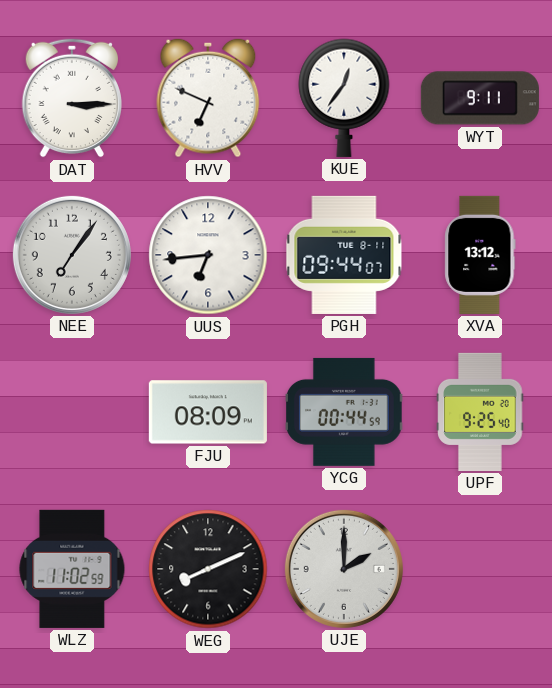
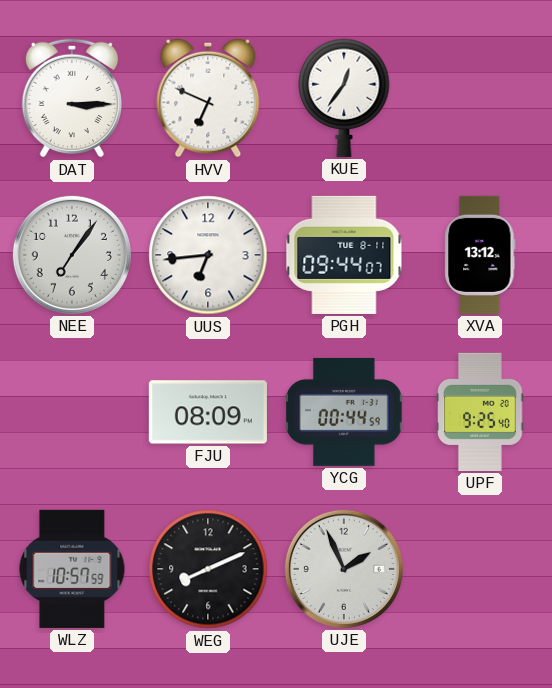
WYT: 9:11 -> none (480, 98)
WLZ: 11:02 -> 10:57 (72, 569)
UJE: 2:00 -> 1:56 (344, 569)
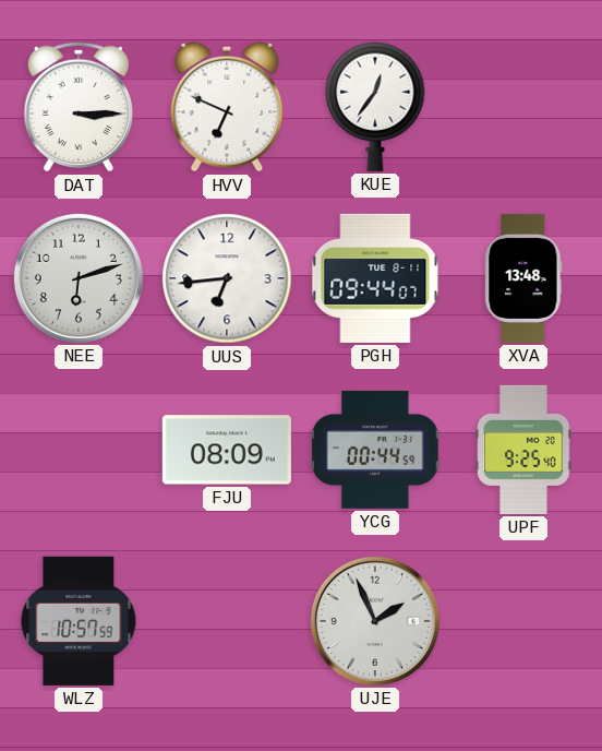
NEE: 7:06 -> 6:12 (79, 278)
XVA: 13:12 -> 13:48 (523, 278)
WEG: 8:11 -> none (208, 569)
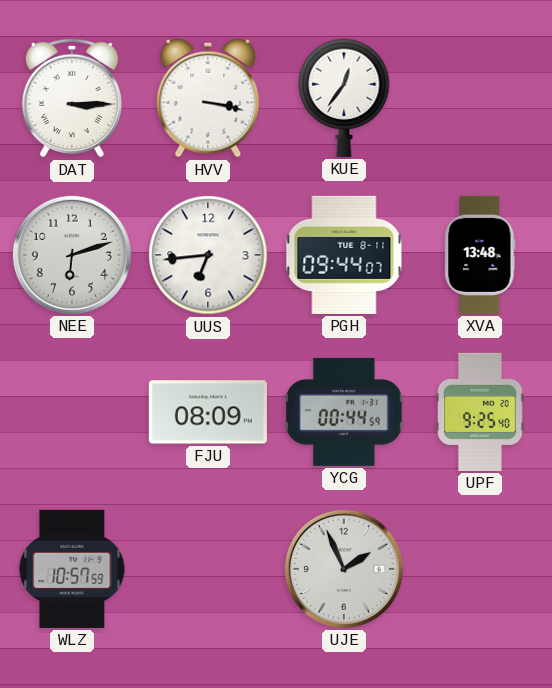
HVV: 6:49 -> 3:17 (208, 98)
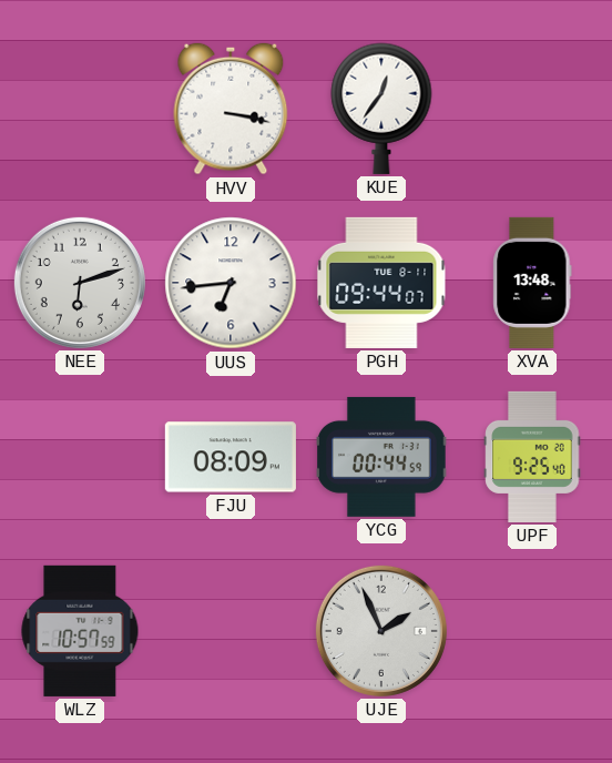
DAT: 3:15 -> none (71, 98)
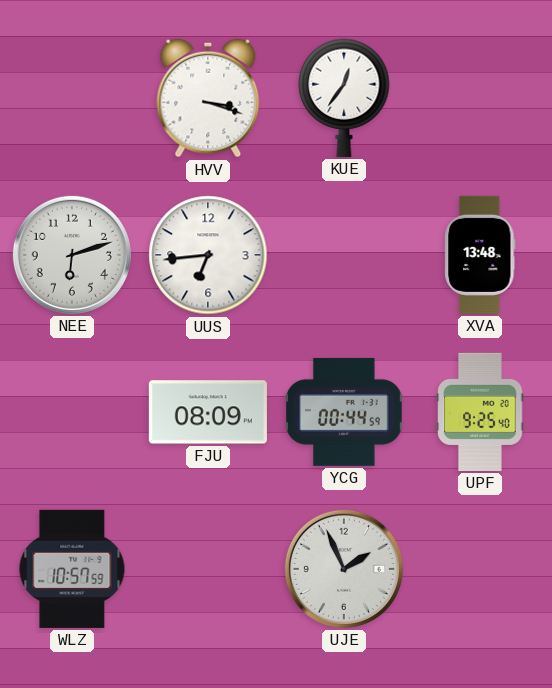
HVV: 3:17 -> 3:18 (208, 98)
PGH: 09:44 -> none (381, 283)
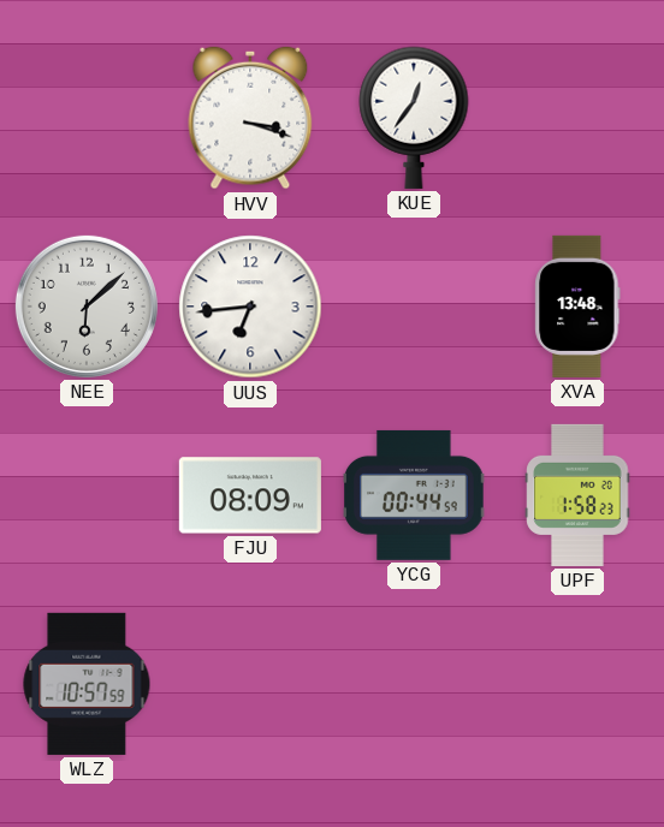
NEE: 6:12 -> 6:08 (87, 307)
UPF: 9:25 -> 1:58 (577, 495)
UJE: 1:56 -> none (344, 569)
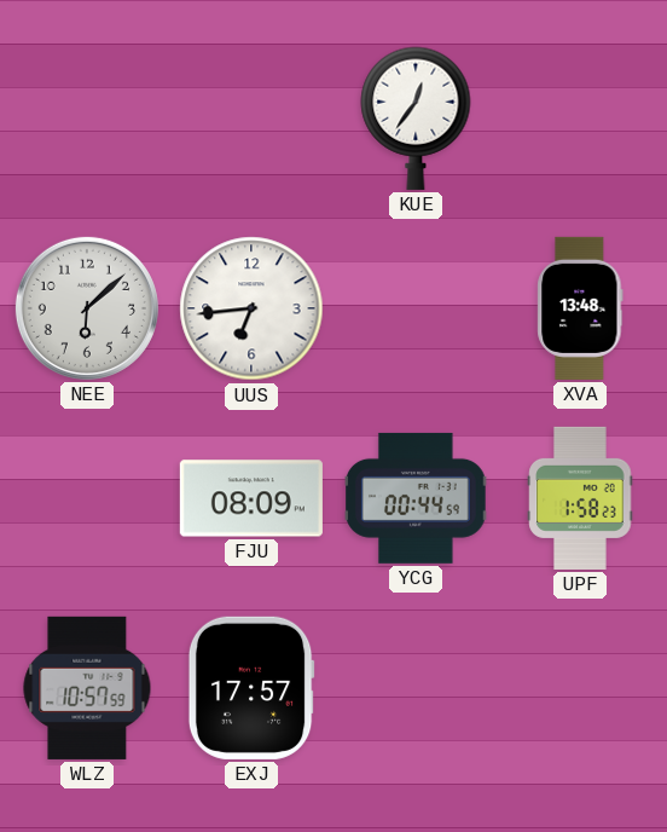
HVV: 3:18 -> none (250, 118)
EXJ: none -> 17:57 (251, 688)
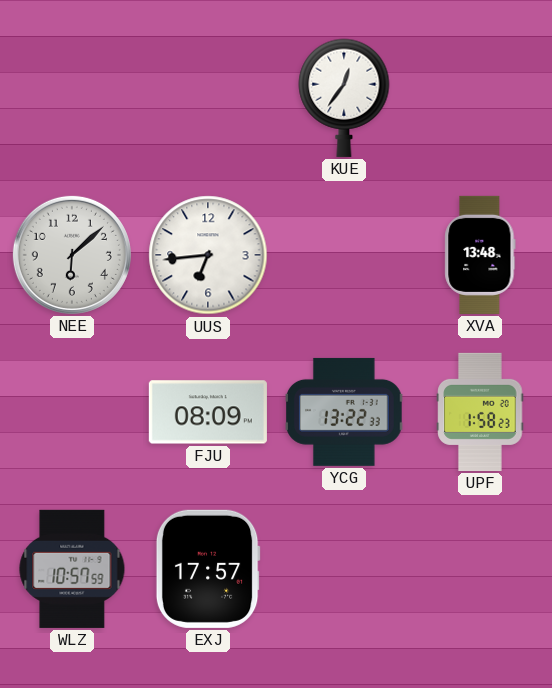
YCG: 00:44 -> 13:22 (344, 412)
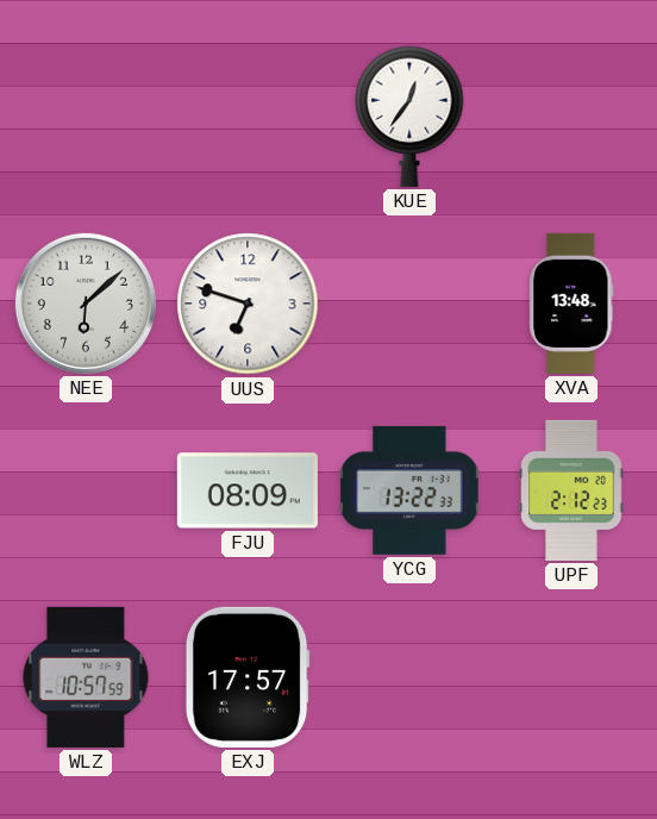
UUS: 6:44 -> 6:48 (248, 304)
UPF: 1:58 -> 2:12 (571, 490)
